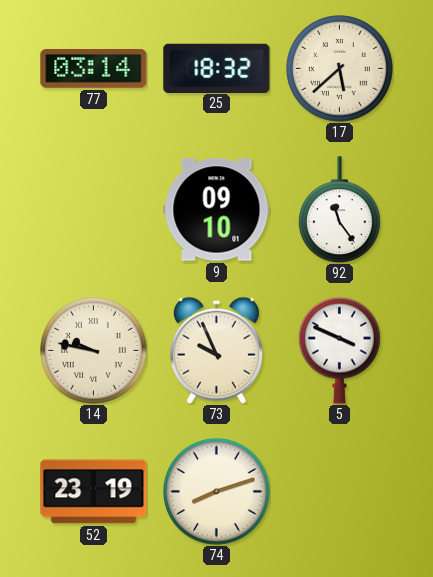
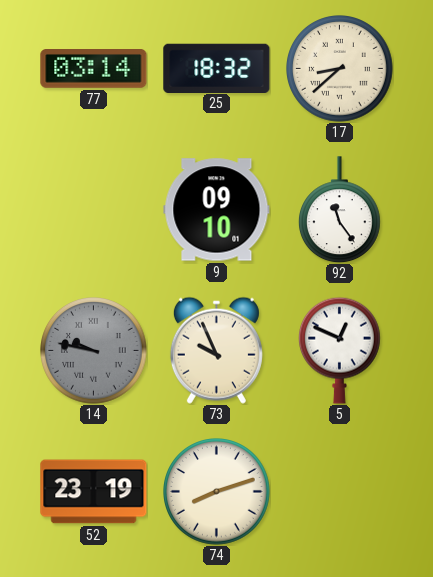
17: 5:38 -> 8:38 (340, 69)
14 dial: cream -> grey (94, 351)
5: 3:49 -> 12:49 (339, 350)
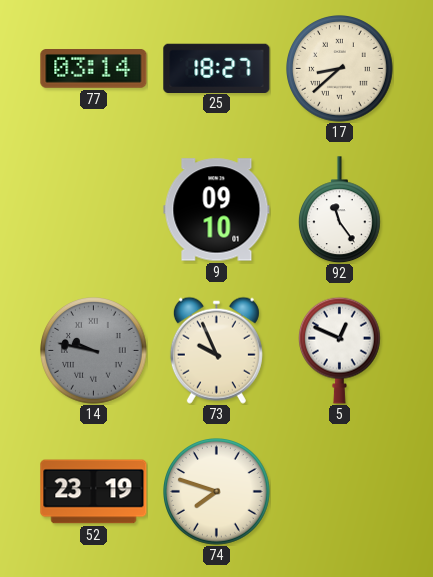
25: 18:32 -> 18:27 (217, 68)
74: 8:12 -> 7:48 (217, 492)
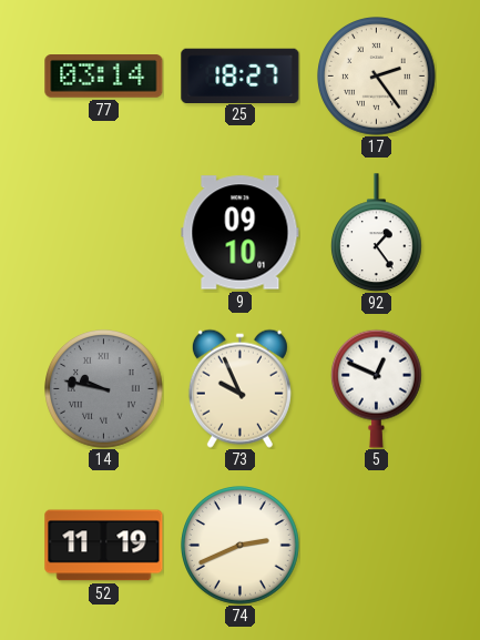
17: 8:38 -> 2:24 (377, 77)
92: 11:24 -> 1:24 (376, 233)
52: 23:19 -> 11:19 (104, 546)
74: 7:48 -> 2:41 (241, 546)
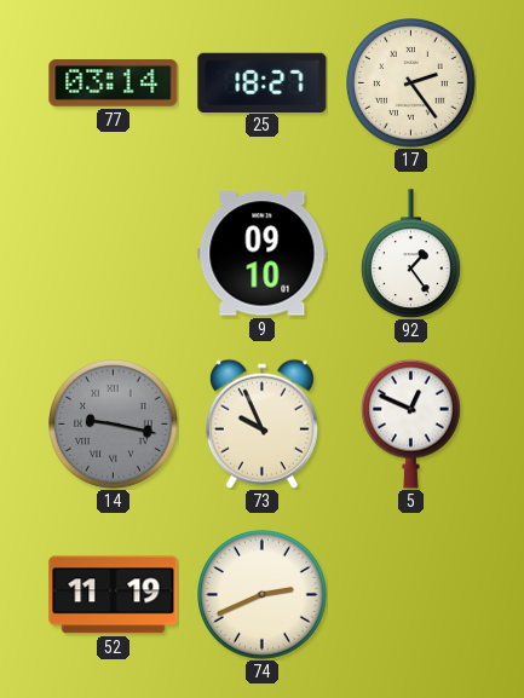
14: 9:47 -> 9:17 (114, 425)
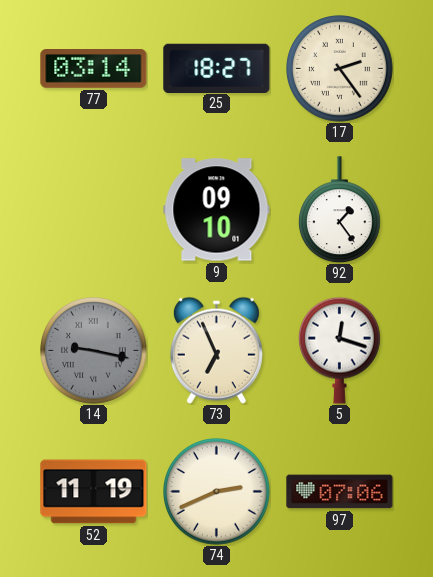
73: 9:56 -> 6:56 (216, 350)
5: 12:49 -> 12:18 (339, 350)
97: none -> 07:06 (340, 492)
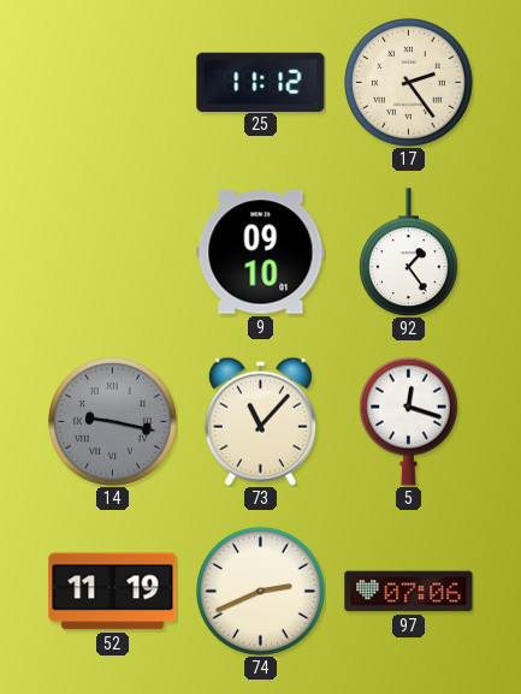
77: 03:14 -> none (94, 69)
25: 18:27 -> 11:12 (261, 82)
73: 6:56 -> 11:07 (260, 421)
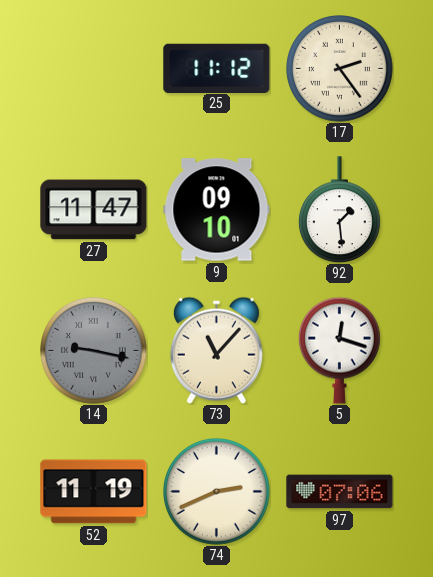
27: none -> 11:47 (94, 210)
92: 1:24 -> 1:29 (339, 210)
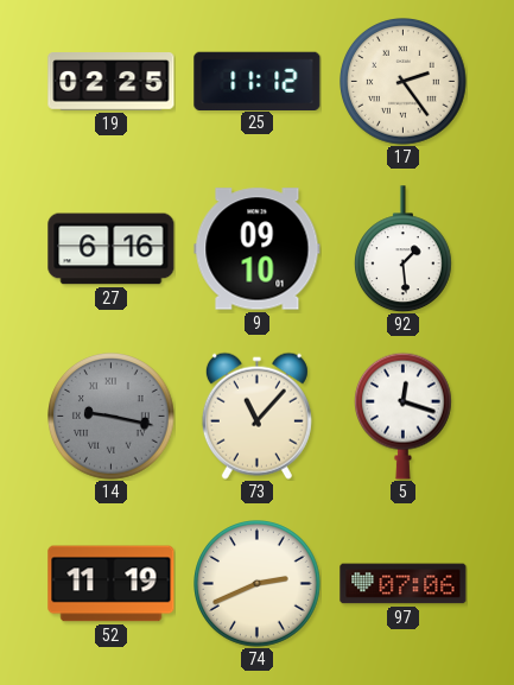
19: none -> 02:25 (112, 82)
27: 11:47 -> 6:16 (112, 249)
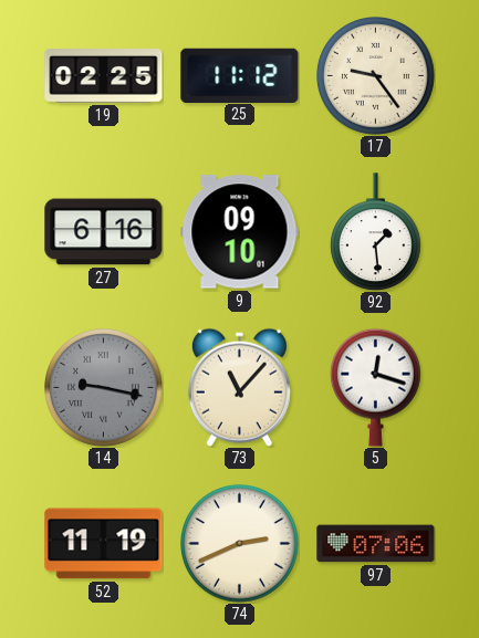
17: 2:24 -> 9:24 (376, 76)
